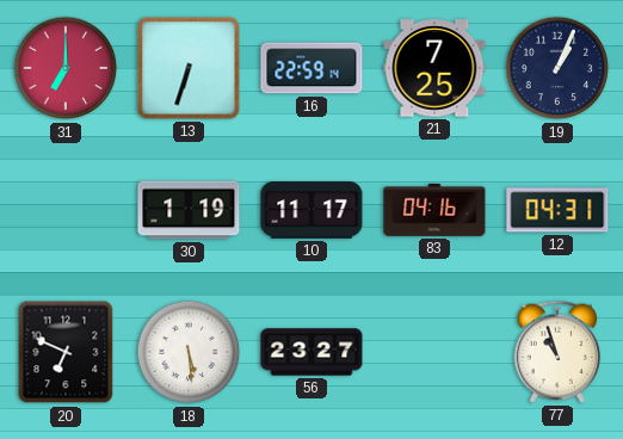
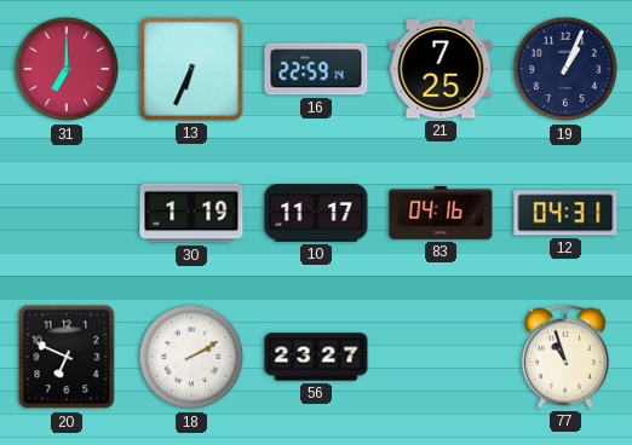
13: 6:33 -> 6:34 (191, 69)
18: 5:29 -> 2:10 (191, 357)
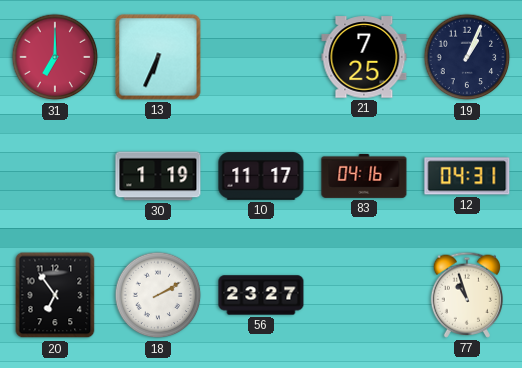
16: 22:59 -> none (316, 69)
20: 6:49 -> 6:54 (55, 295)
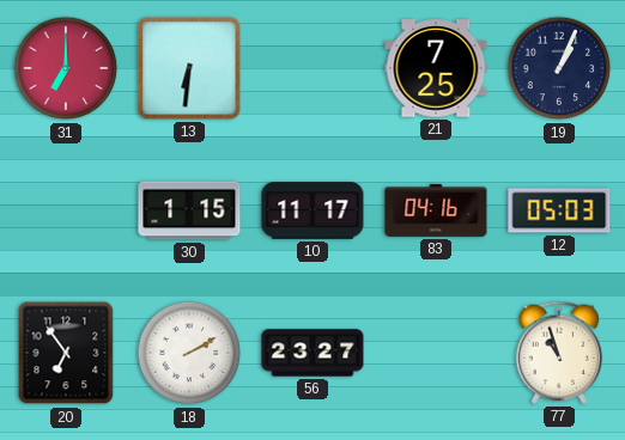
13: 6:34 -> 6:31 (189, 68)
30: 1:19 -> 1:15 (189, 210)
12: 04:31 -> 05:03 (559, 210)
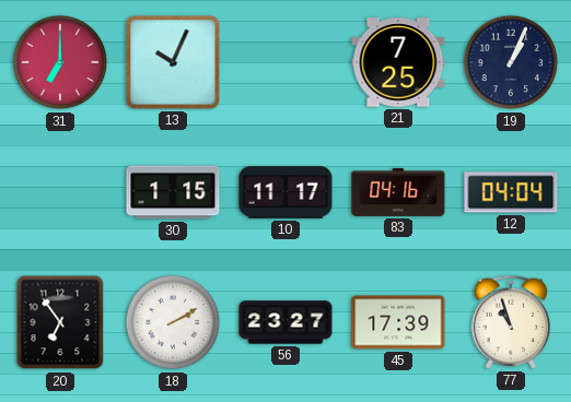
13: 6:31 -> 10:04 (173, 62)
12: 05:03 -> 04:04 (511, 192)
45: none -> 17:39 (398, 322)
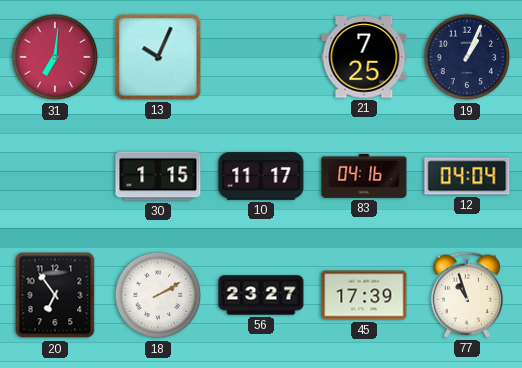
31: 7:00 -> 7:01 (55, 57)
